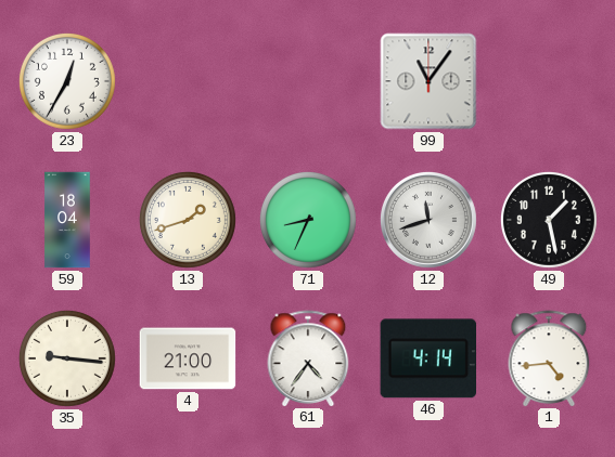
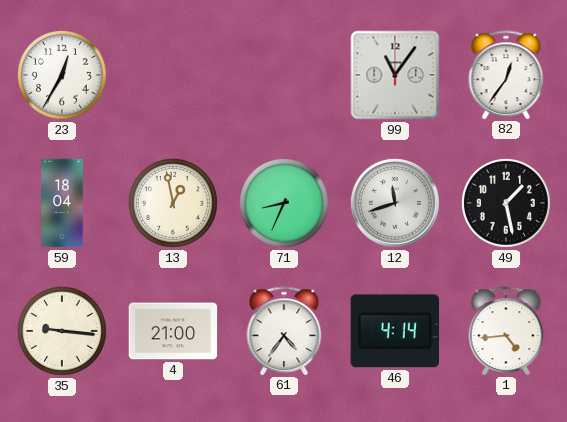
82: none -> 12:36 (506, 75)
13: 1:42 -> 12:58 (173, 203)
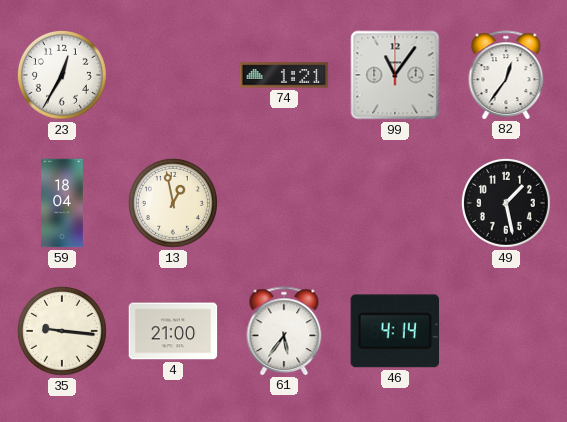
74: none -> 1:21 (284, 75)
71: 8:34 -> none (284, 203)
12: 11:42 -> none (395, 203)
61: 4:36 -> 5:36 (284, 331)
1: 4:44 -> none (506, 331)
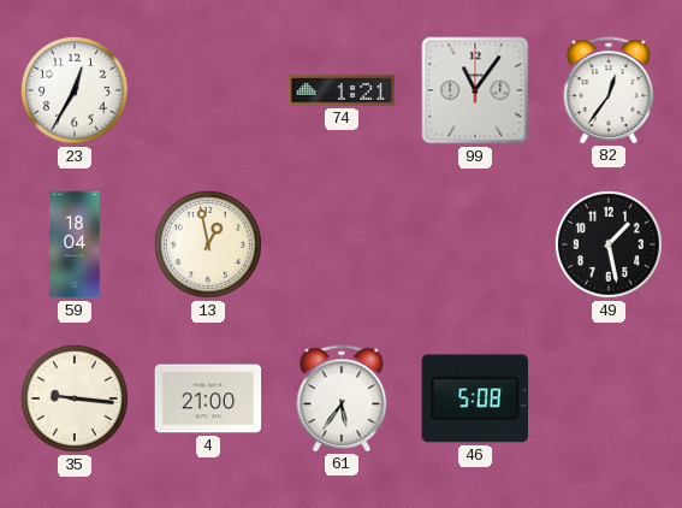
46: 4:14 -> 5:08 (474, 398)
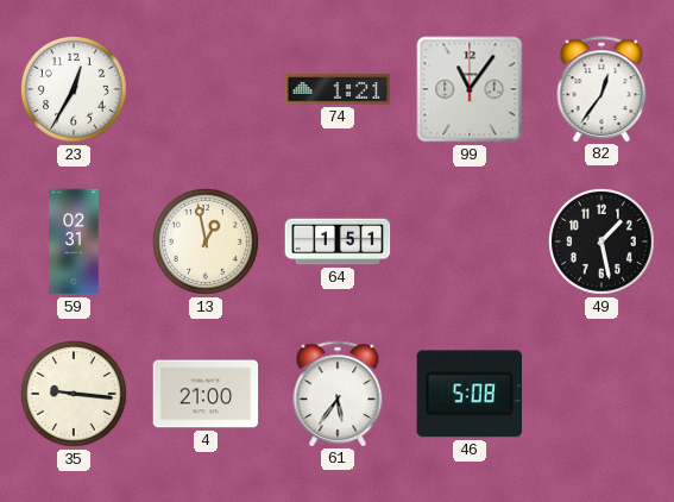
59: 18:04 -> 02:31 (74, 241)
64: none -> 1:51 (338, 241)
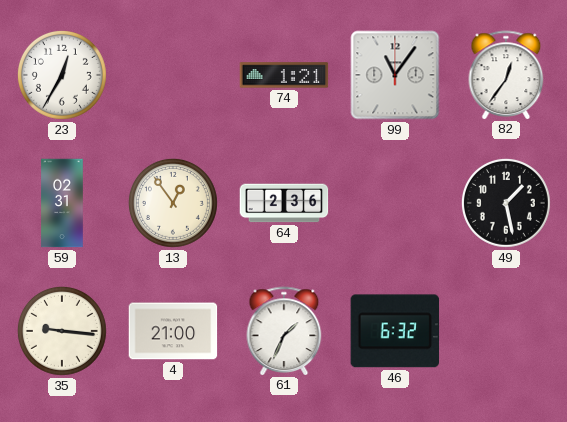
13: 12:58 -> 12:54 (173, 203)
64: 1:51 -> 2:36 (284, 203)
61: 5:36 -> 1:34 (284, 331)
46: 5:08 -> 6:32 (394, 331)
